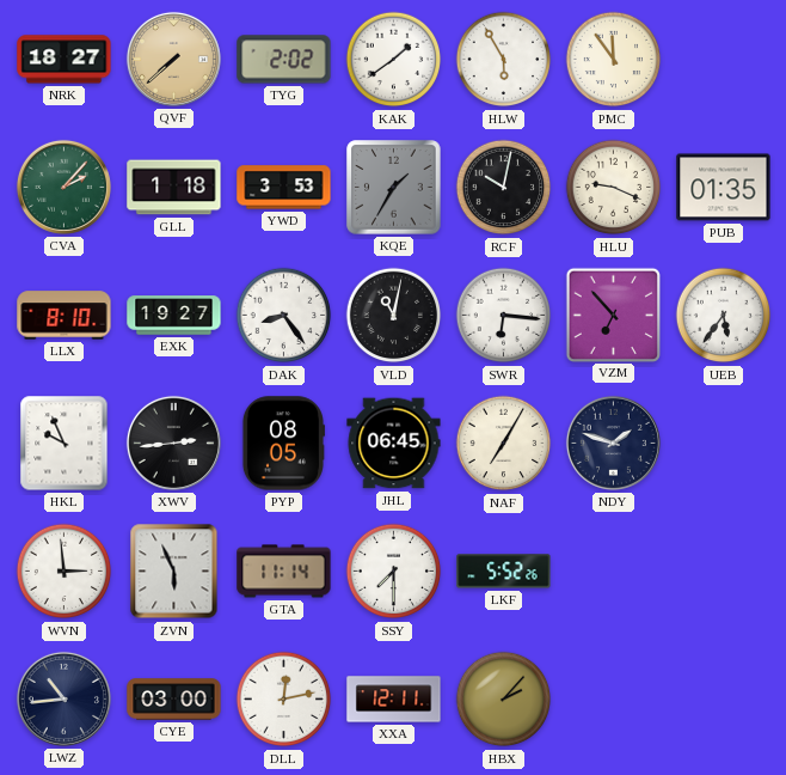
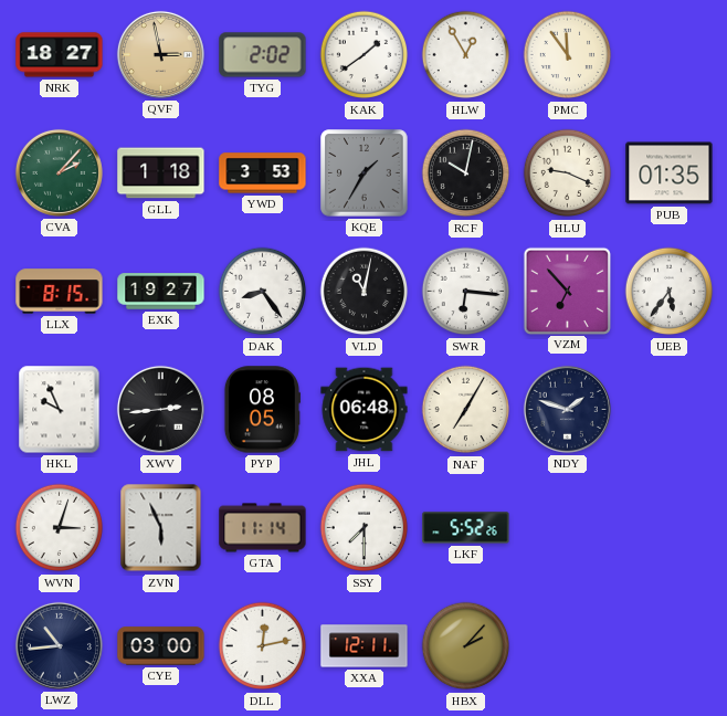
QVF: 7:38 -> 2:58 (160, 54)
HLW: 5:55 -> 12:55 (466, 55)
LLX: 8:10 -> 8:15 (60, 292)
JHL: 06:45 -> 06:48 (365, 410)
WVN: 2:59 -> 3:03 (60, 528)
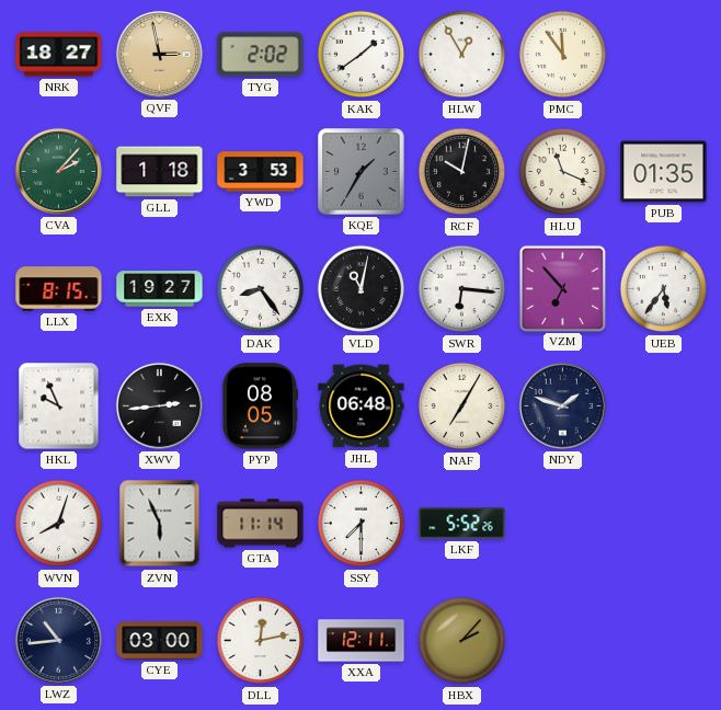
HLU: 9:19 -> 11:19 (563, 172)
WVN: 3:03 -> 8:03 (59, 524)
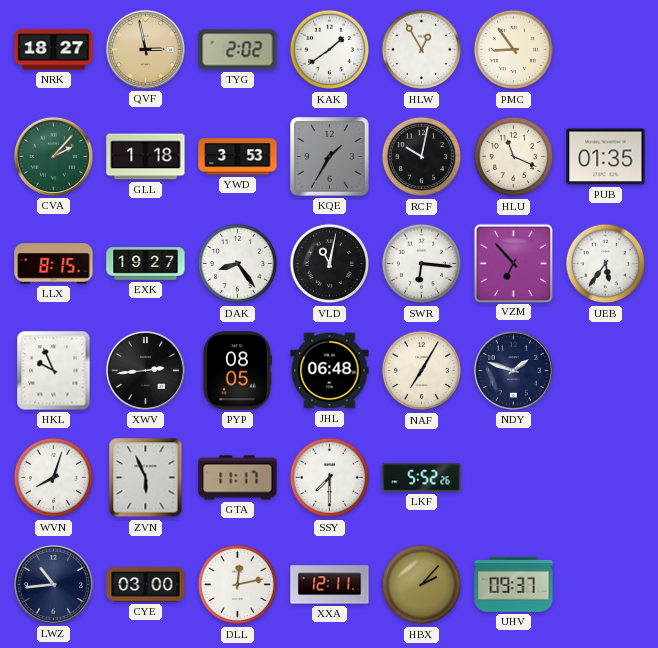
PMC: 11:54 -> 8:54 (514, 50)
GTA: 11:14 -> 11:17 (238, 478)
UHV: none -> 09:37 (514, 584)
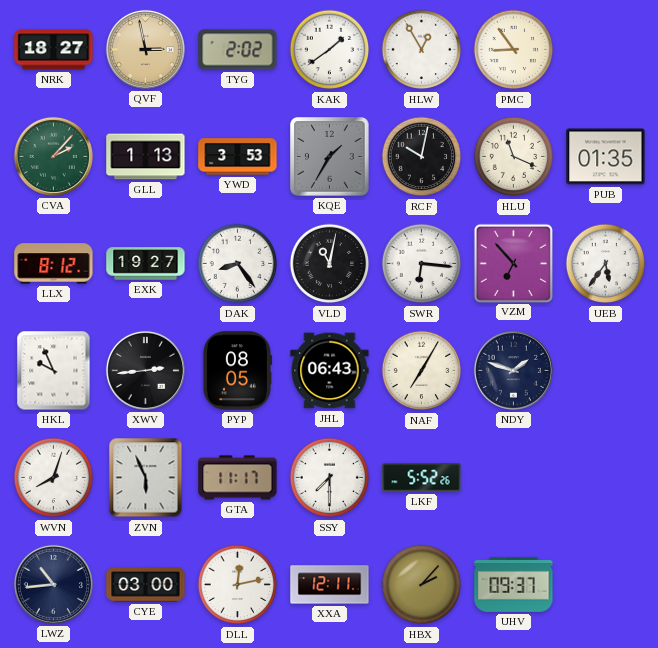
GLL: 1:18 -> 1:13 (146, 157)
LLX: 8:15 -> 8:12 (54, 264)
JHL: 06:48 -> 06:43 (330, 371)
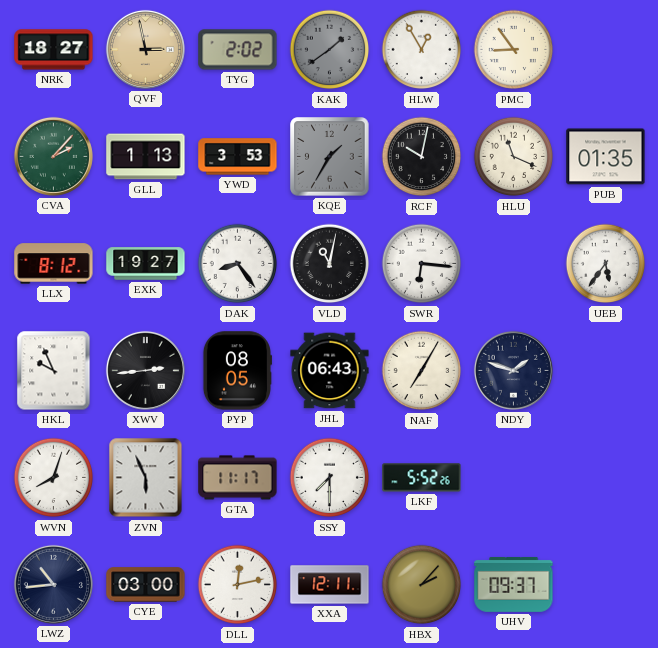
KAK dial: white -> grey (330, 50)
VZM: 6:53 -> none (513, 263)
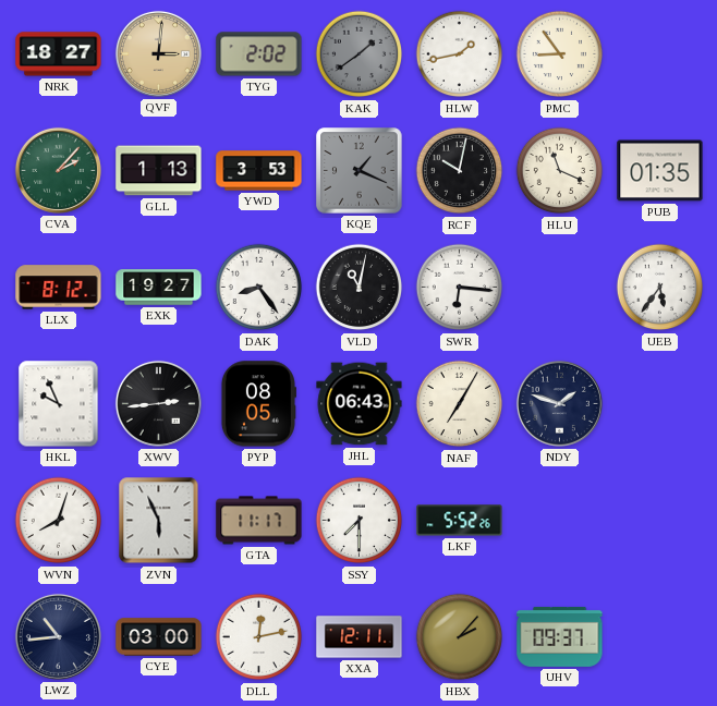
QVF: 2:58 -> 3:01 (158, 53)
HLW: 12:55 -> 1:43 (460, 54)
KQE: 1:35 -> 1:19 (360, 171)
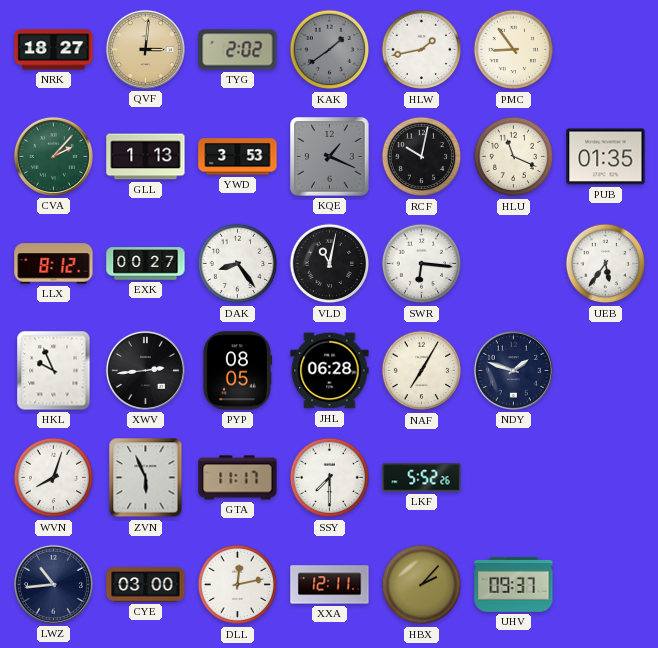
EXK: 19:27 -> 00:27 (146, 264)
JHL: 06:43 -> 06:28 (330, 371)
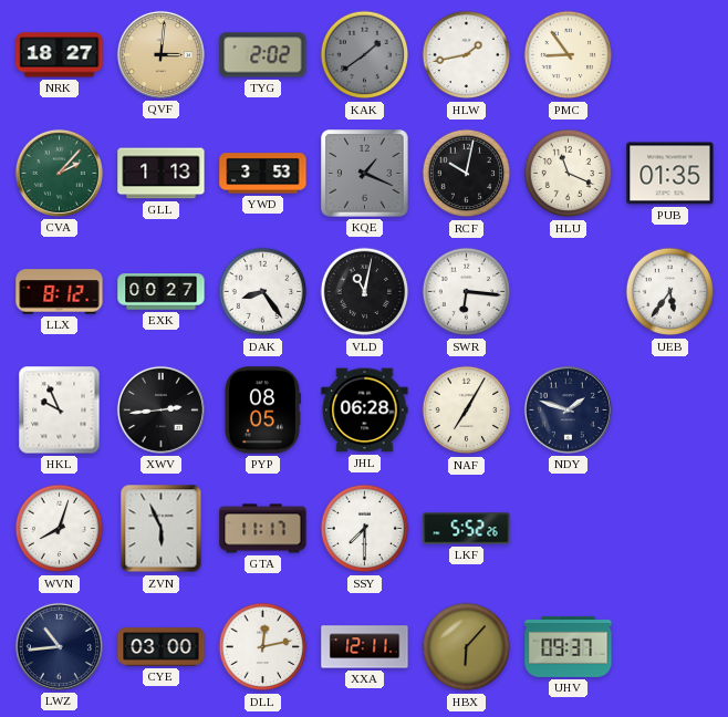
HBX: 2:07 -> 6:07 (467, 647)
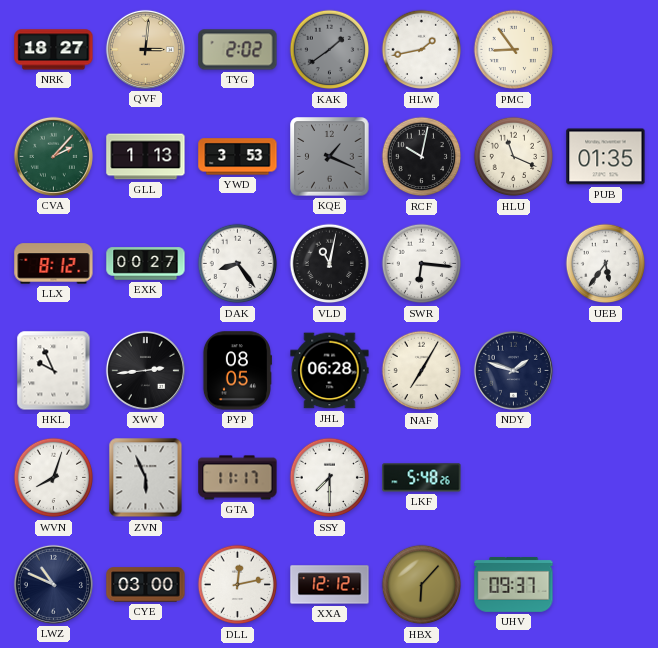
LKF: 5:52 -> 5:48 (422, 478)
LWZ: 10:44 -> 10:49 (53, 584)
XXA: 12:11 -> 12:12 (330, 585)
